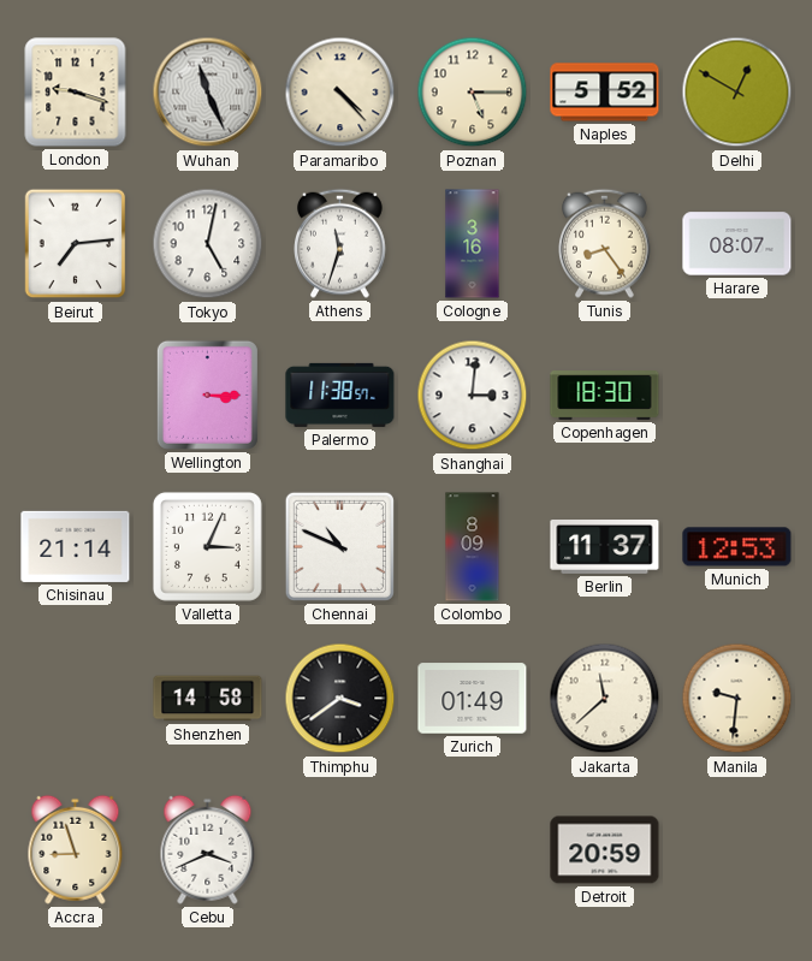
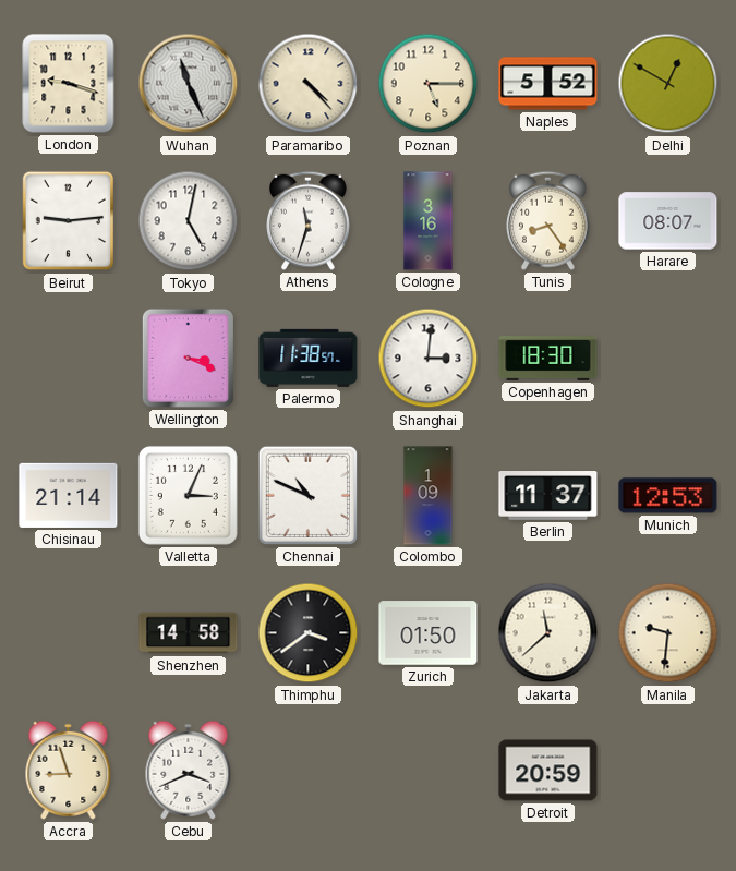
Beirut: 7:14 -> 9:14 (69, 221)
Wellington: 3:15 -> 3:19 (188, 358)
Colombo: 8:09 -> 1:09 (429, 496)
Zurich: 01:49 -> 01:50 (429, 633)
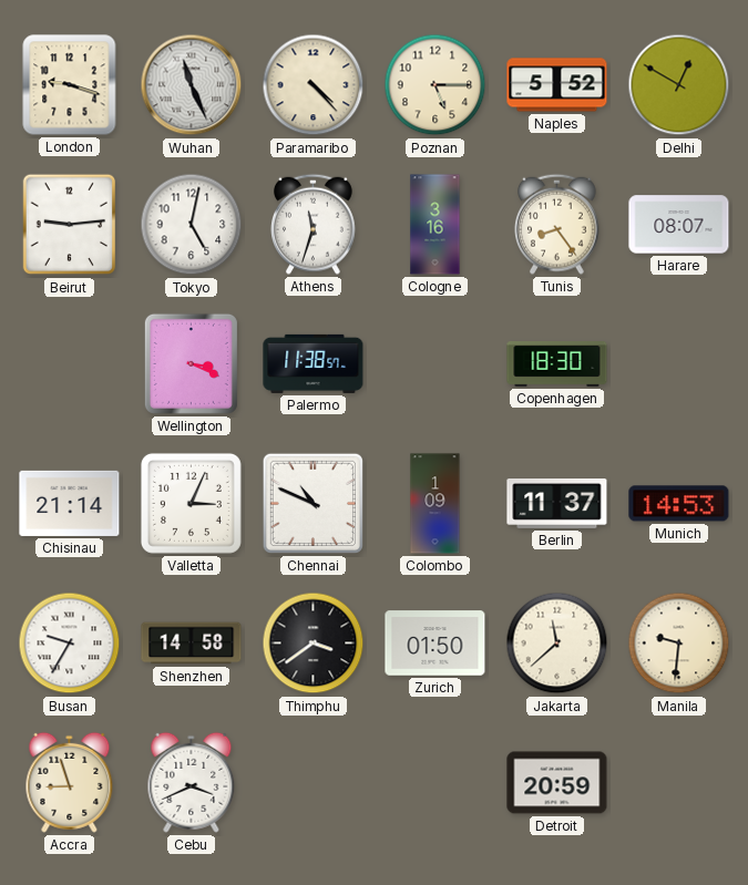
Shanghai: 3:01 -> none (429, 359)
Munich: 12:53 -> 14:53 (679, 504)
Busan: none -> 9:35 (70, 644)
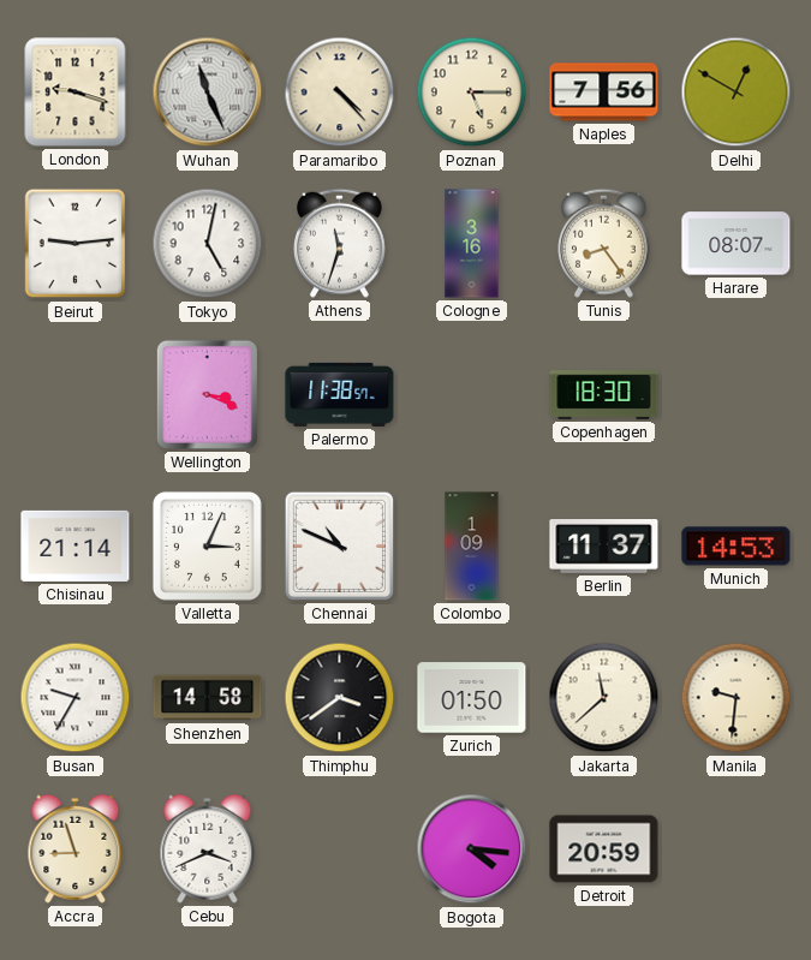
Naples: 5:52 -> 7:56 (604, 93)
Bogota: none -> 4:16 (472, 849)
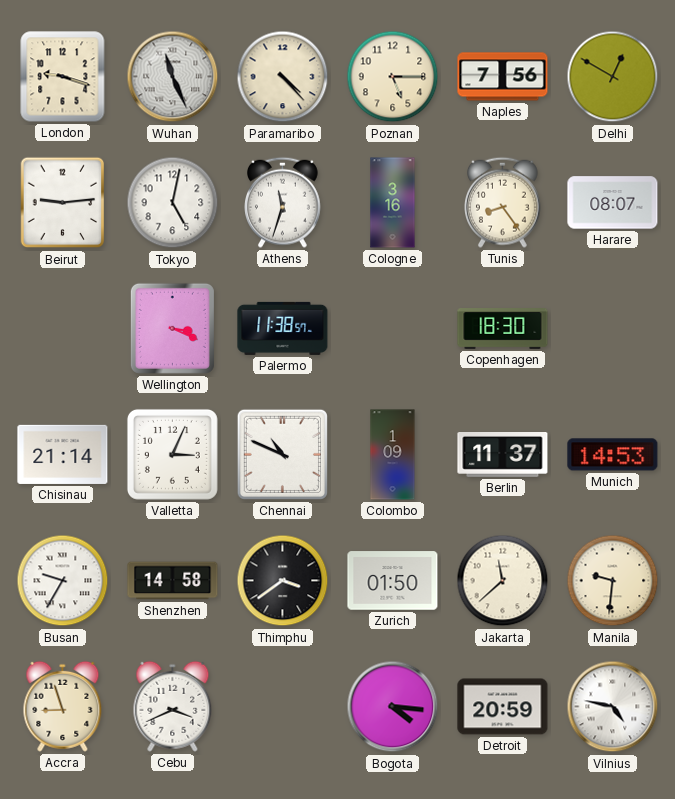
Vilnius: none -> 4:47 (613, 707)
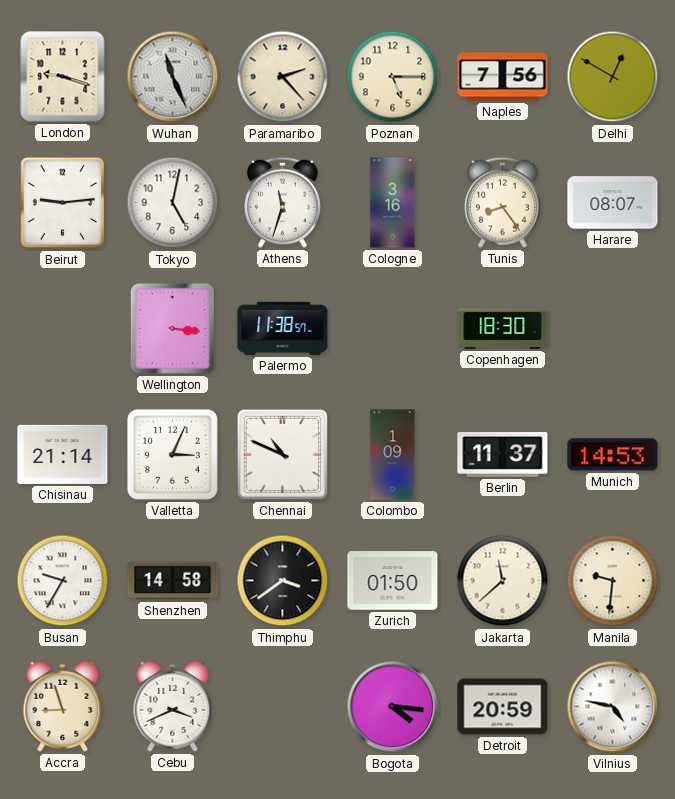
Paramaribo: 4:23 -> 2:23 (283, 77)
Wellington: 3:19 -> 3:16 (172, 328)
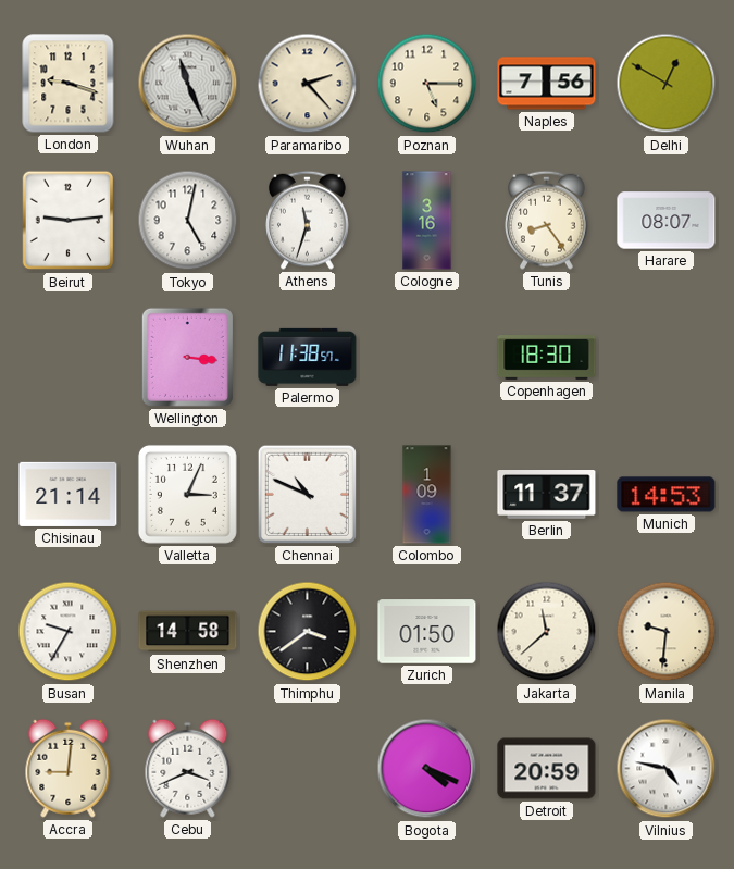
Accra: 8:57 -> 9:01 (69, 768)
Bogota: 4:16 -> 4:19 (427, 769)
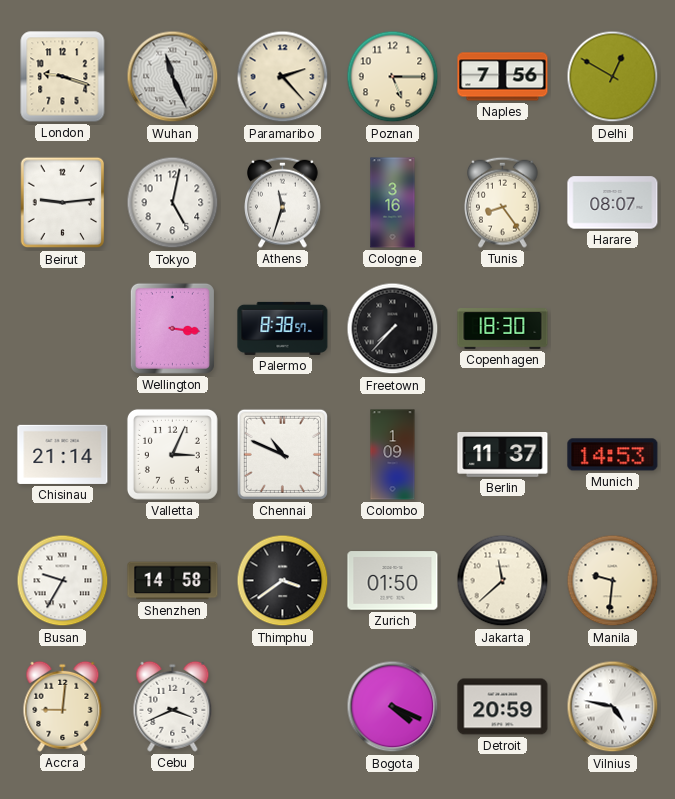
Palermo: 11:38 -> 8:38 (283, 328)
Freetown: none -> 7:37 (393, 329)
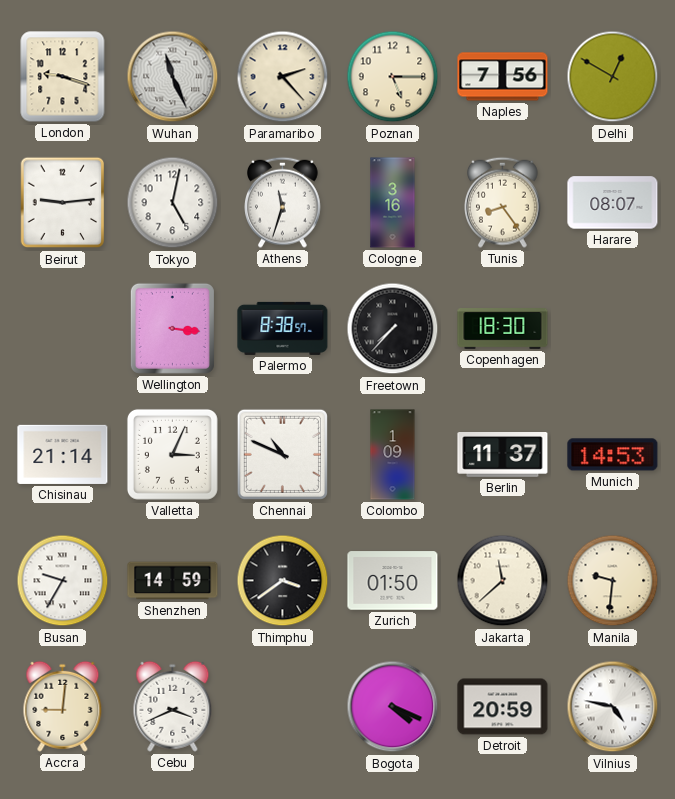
Shenzhen: 14:58 -> 14:59 (173, 581)
